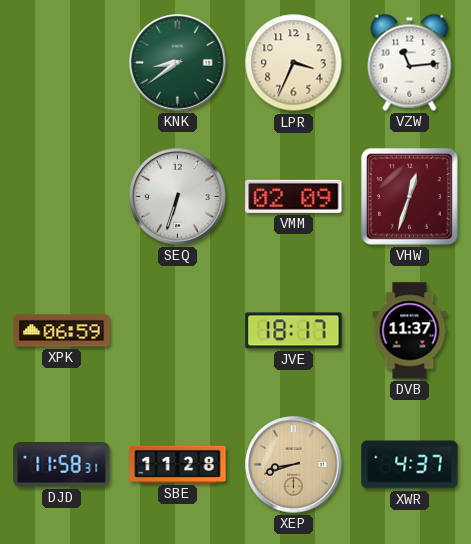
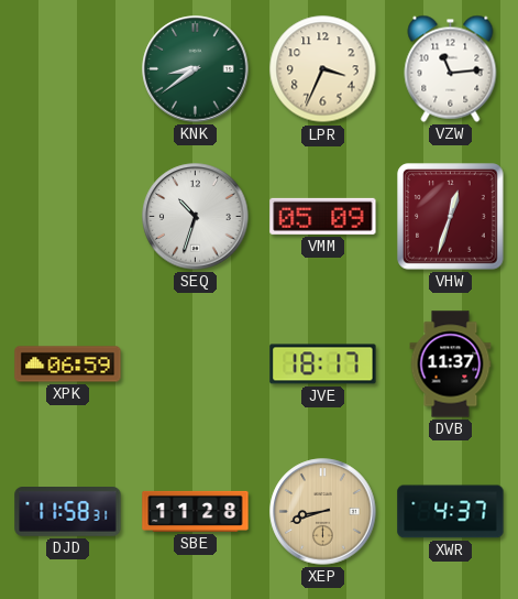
SEQ: 6:33 -> 10:33 (196, 217)
VMM: 02:09 -> 05:09 (323, 216)
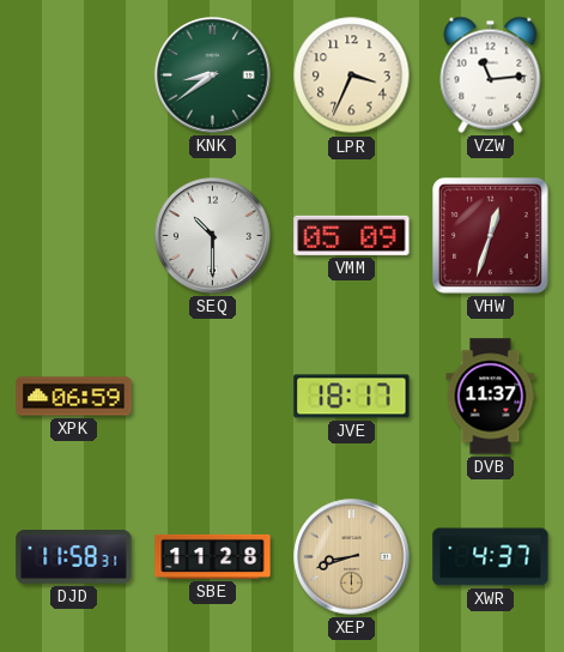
SEQ: 10:33 -> 10:30 (213, 236)
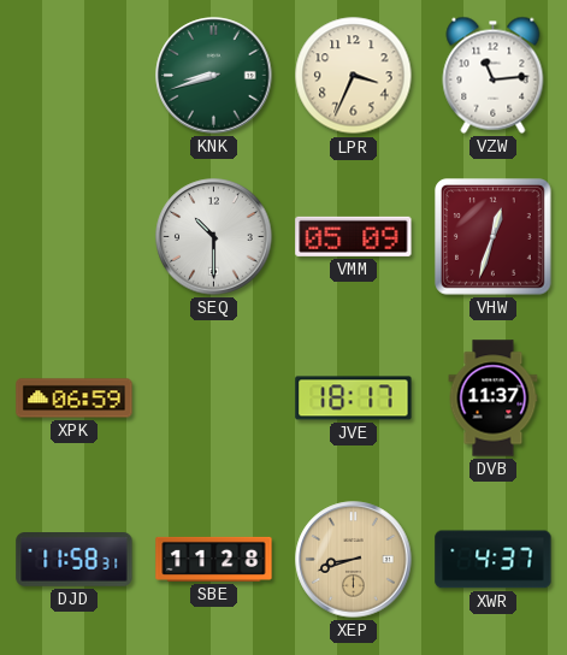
KNK: 8:39 -> 8:42 (214, 76)
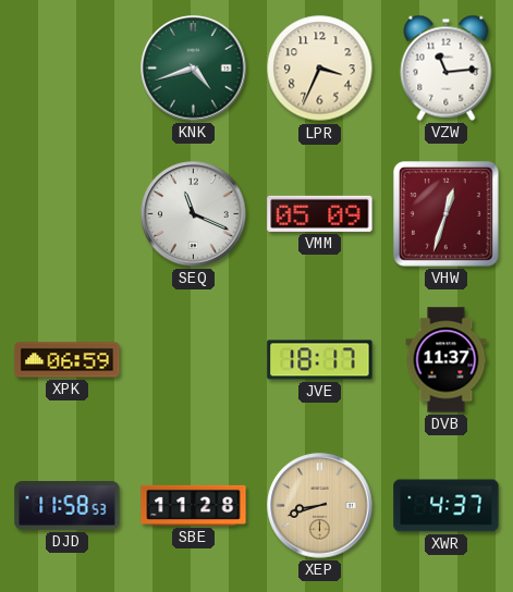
KNK: 8:42 -> 4:42 (194, 69)
SEQ: 10:30 -> 11:19 (194, 214)
DJD: 11:58:31 -> 11:58:53 (68, 506)
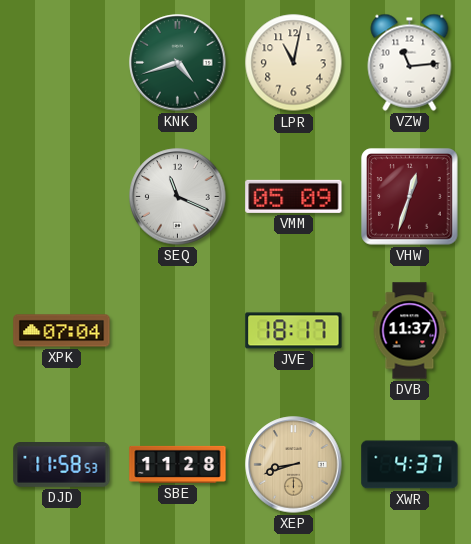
LPR: 3:34 -> 11:02 (294, 63)
XPK: 06:59 -> 07:04 (62, 331)
